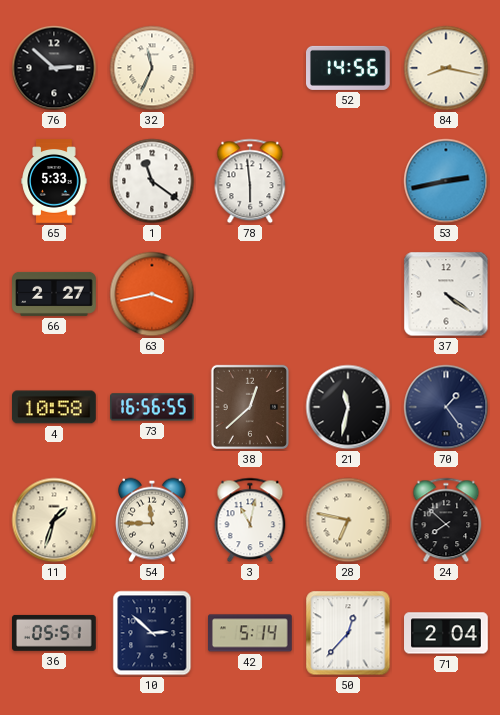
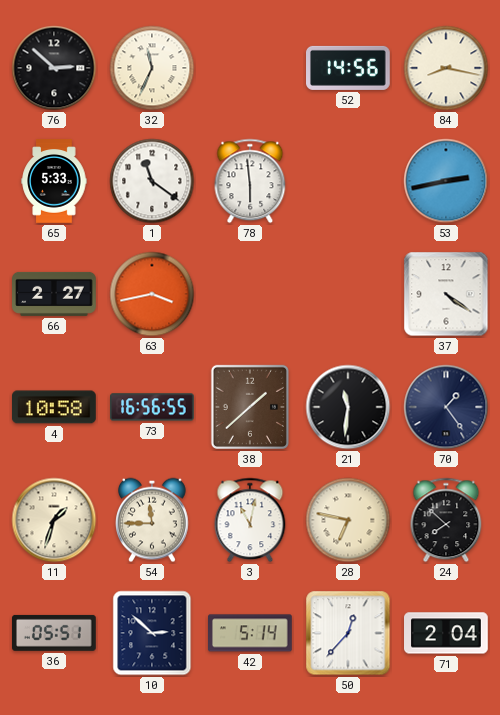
38: 12:38 -> 1:38 (250, 407)
21: 11:32 -> 11:31 (348, 407)
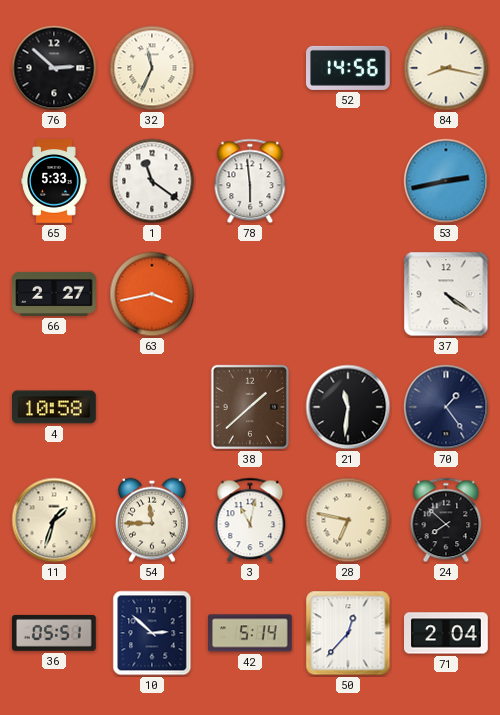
73: 16:56 -> none (152, 407)
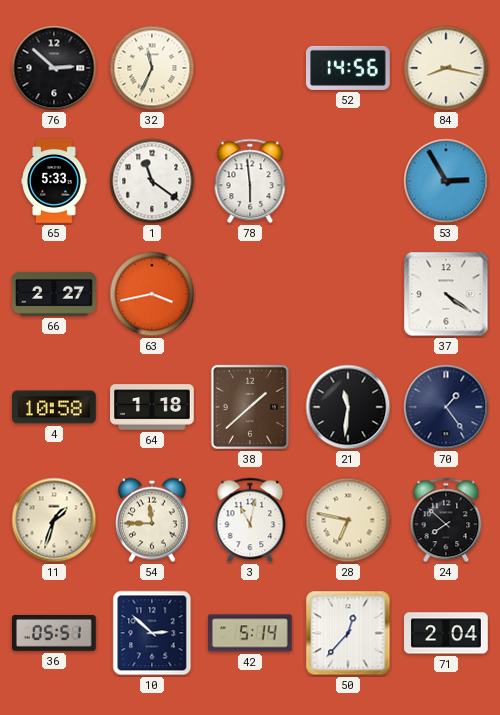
53: 2:43 -> 2:55 (446, 181)
64: none -> 1:18 (152, 407)
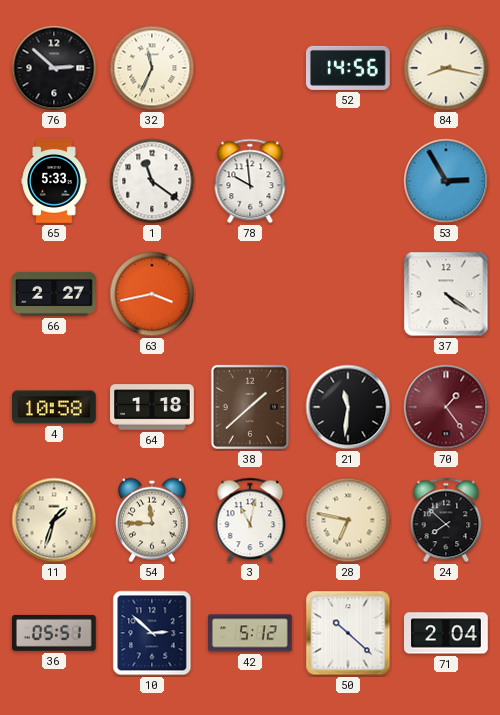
78: 5:59 -> 9:59 (250, 181)
70 dial: navy -> burgundy (446, 407)
42: 5:14 -> 5:12 (251, 633)
50: 12:37 -> 10:22 (348, 633)
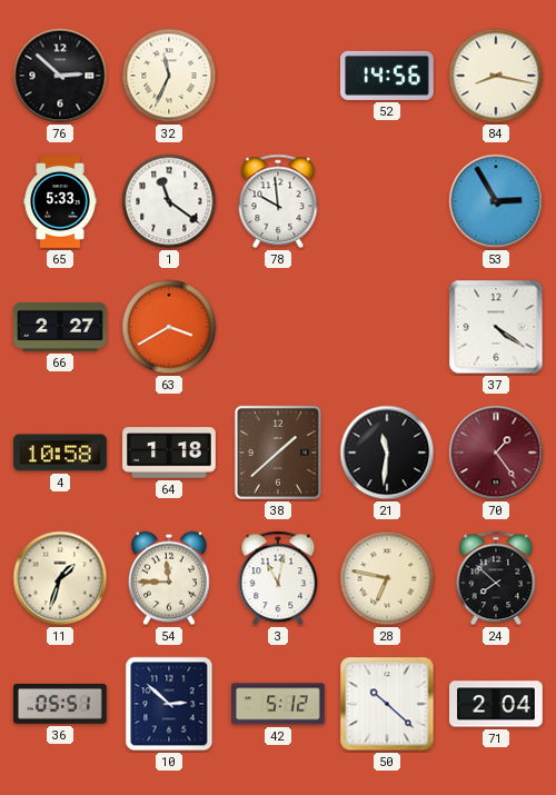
63: 3:43 -> 3:40 (169, 327)
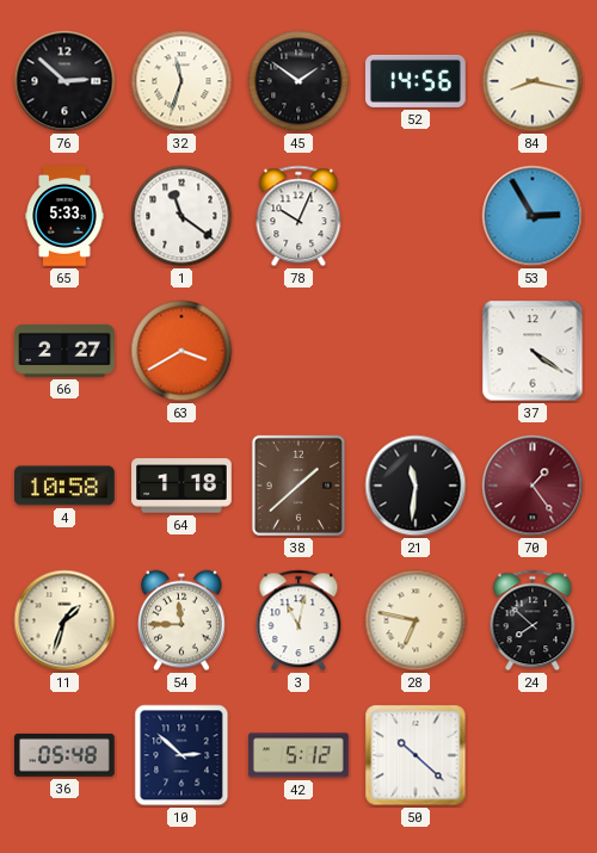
32: 11:34 -> 11:33 (181, 81)
45: none -> 1:51 (298, 81)
78: 9:59 -> 10:04 (298, 216)
36: 05:51 -> 05:48 (66, 755)
71: 2:04 -> none (496, 704)
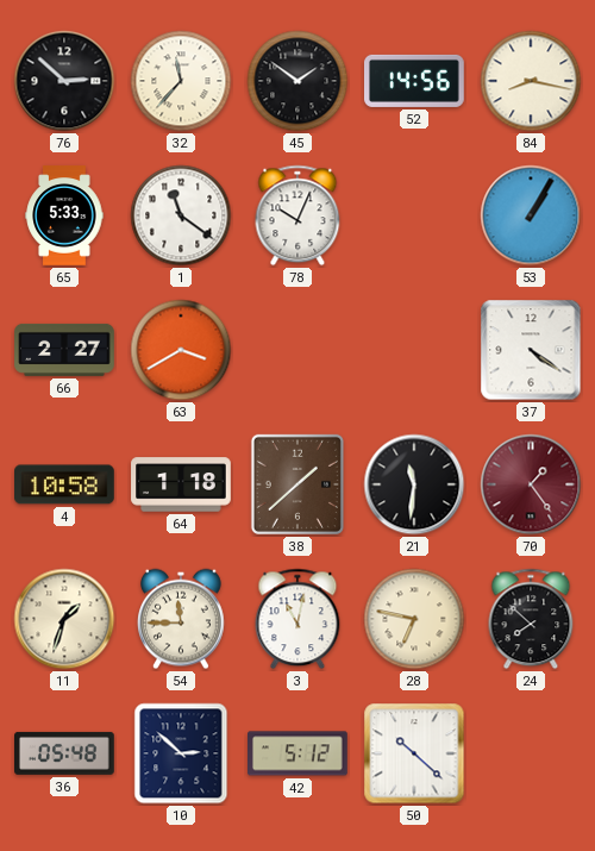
32: 11:33 -> 11:37 (181, 81)
53: 2:55 -> 1:05 (531, 215)
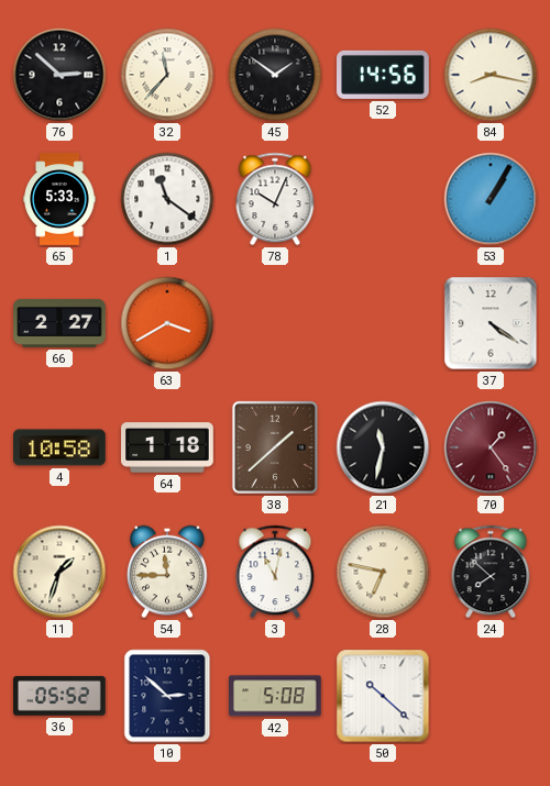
21: 11:31 -> 11:32 (383, 447)
36: 05:48 -> 05:52 (61, 696)
42: 5:12 -> 5:08 (276, 696)
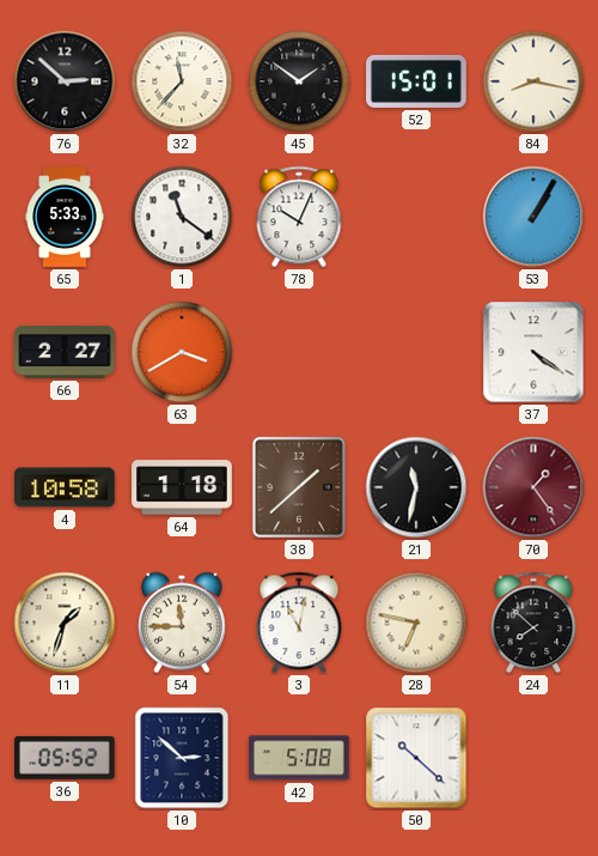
52: 14:56 -> 15:01 (416, 81)
